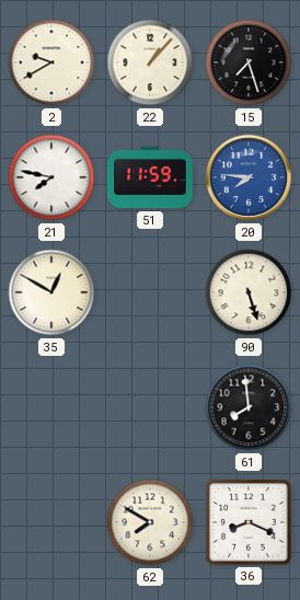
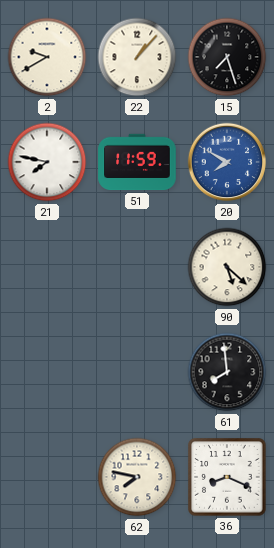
20: 7:46 -> 7:50 (227, 162)
35: 12:50 -> none (51, 292)
90: 5:27 -> 5:22 (227, 267)
62: 7:50 -> 7:47 (137, 477)
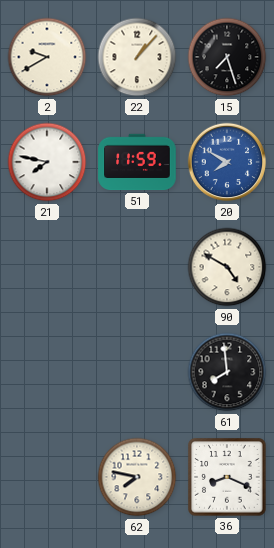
90: 5:22 -> 4:50 (227, 267)
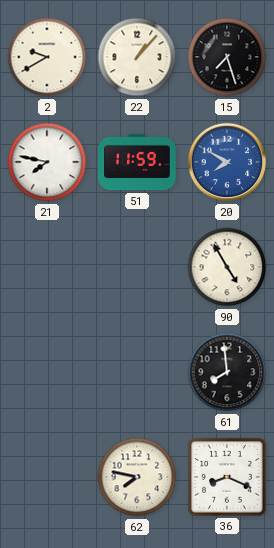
90: 4:50 -> 4:55 (227, 267)
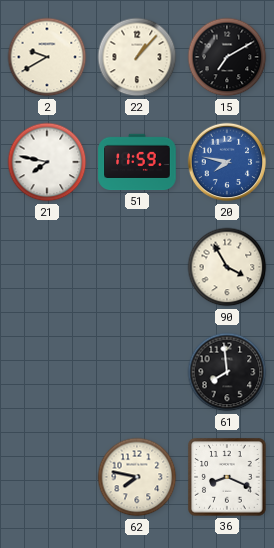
15: 7:27 -> 7:10 (227, 57)
20: 7:50 -> 7:47 (227, 162)
90: 4:55 -> 3:55 (227, 267)
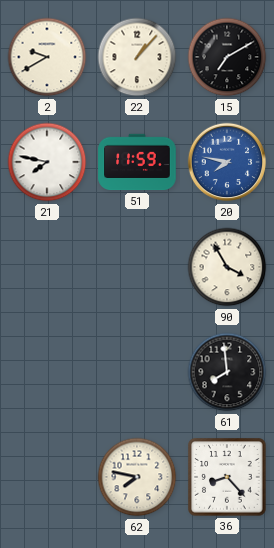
36: 8:19 -> 8:23 (227, 477)
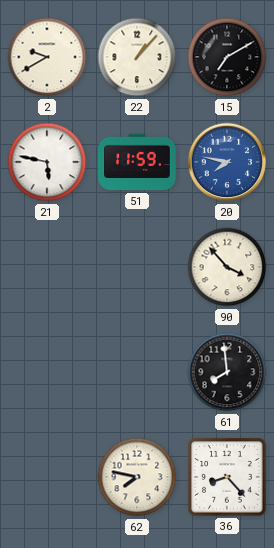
21: 7:47 -> 5:47 (47, 162)
90: 3:55 -> 3:53 (227, 267)
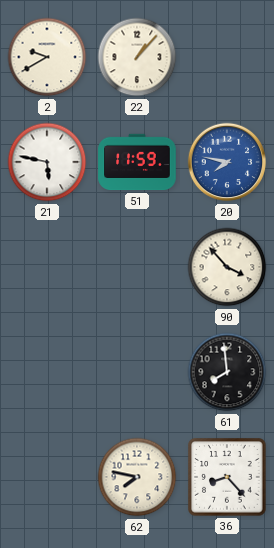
15: 7:10 -> none (227, 57)
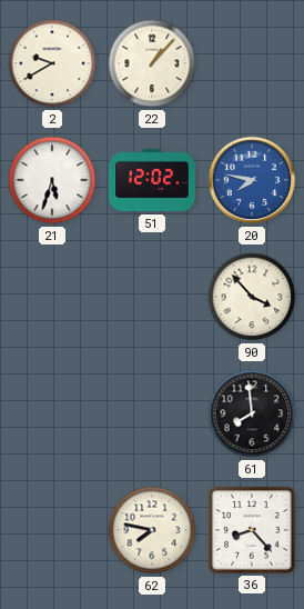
21: 5:47 -> 5:33 (52, 180)
51: 11:59 -> 12:02 (152, 180)
